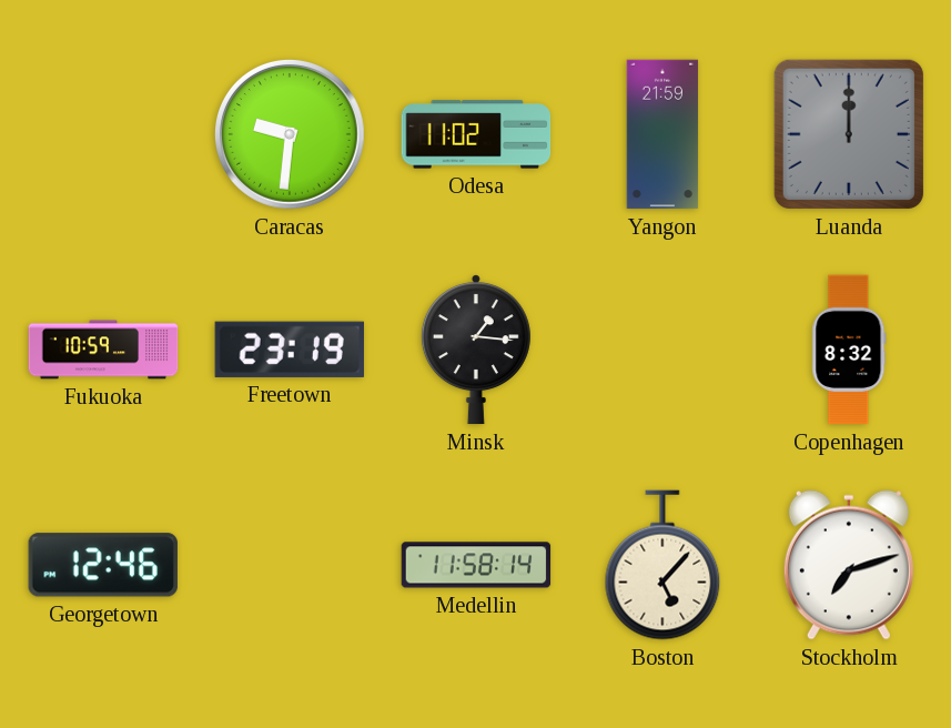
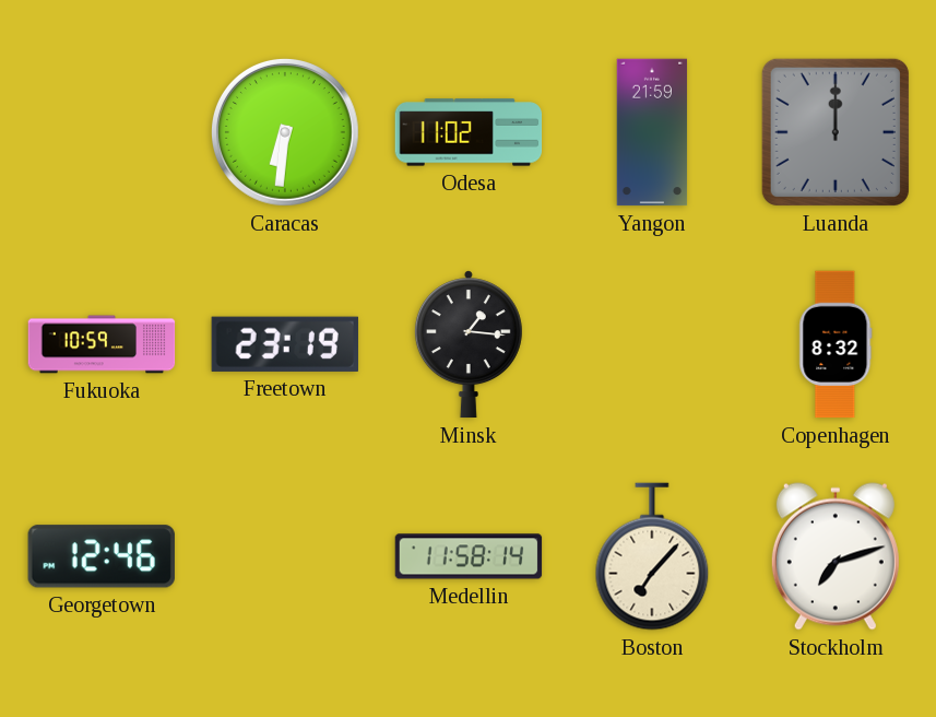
Caracas: 9:31 -> 6:31 (285, 132)
Boston: 5:07 -> 7:07 (652, 556)
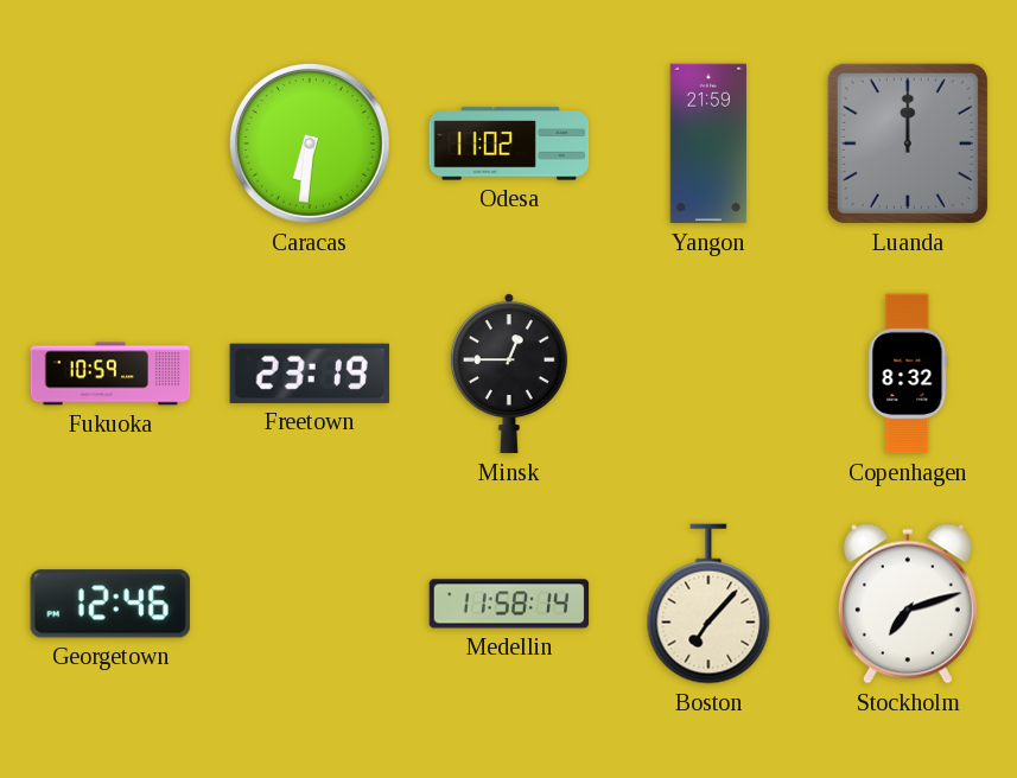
Minsk: 1:16 -> 12:45 (509, 374)
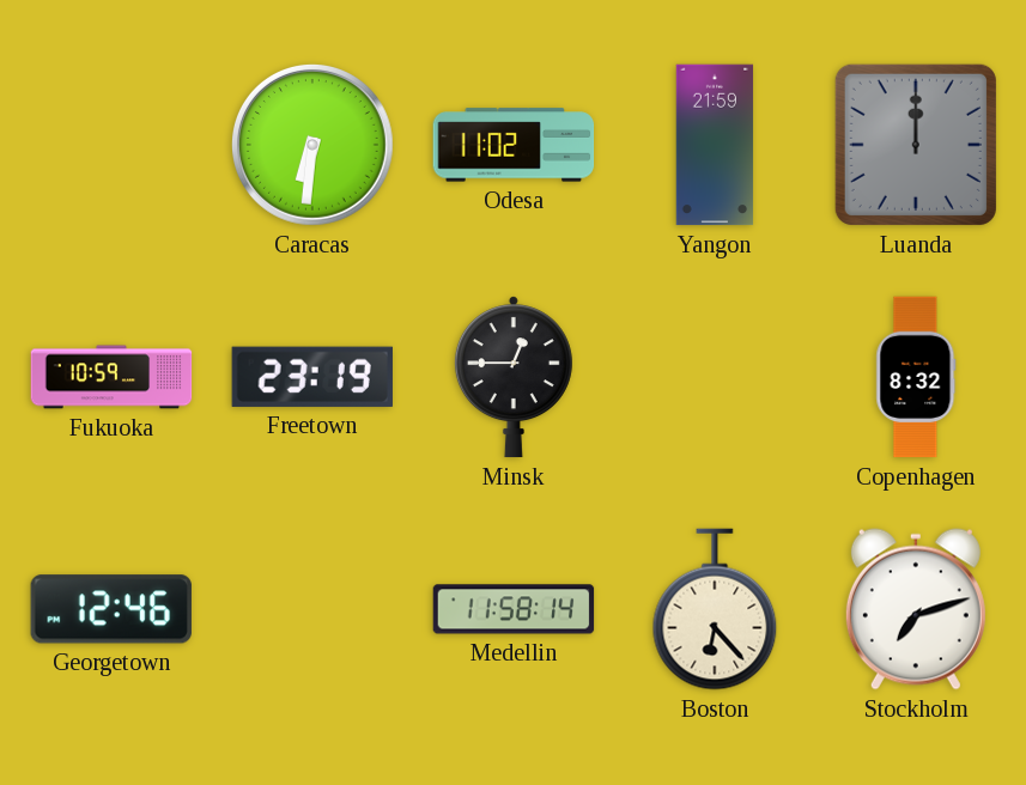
Boston: 7:07 -> 6:23 (715, 609)
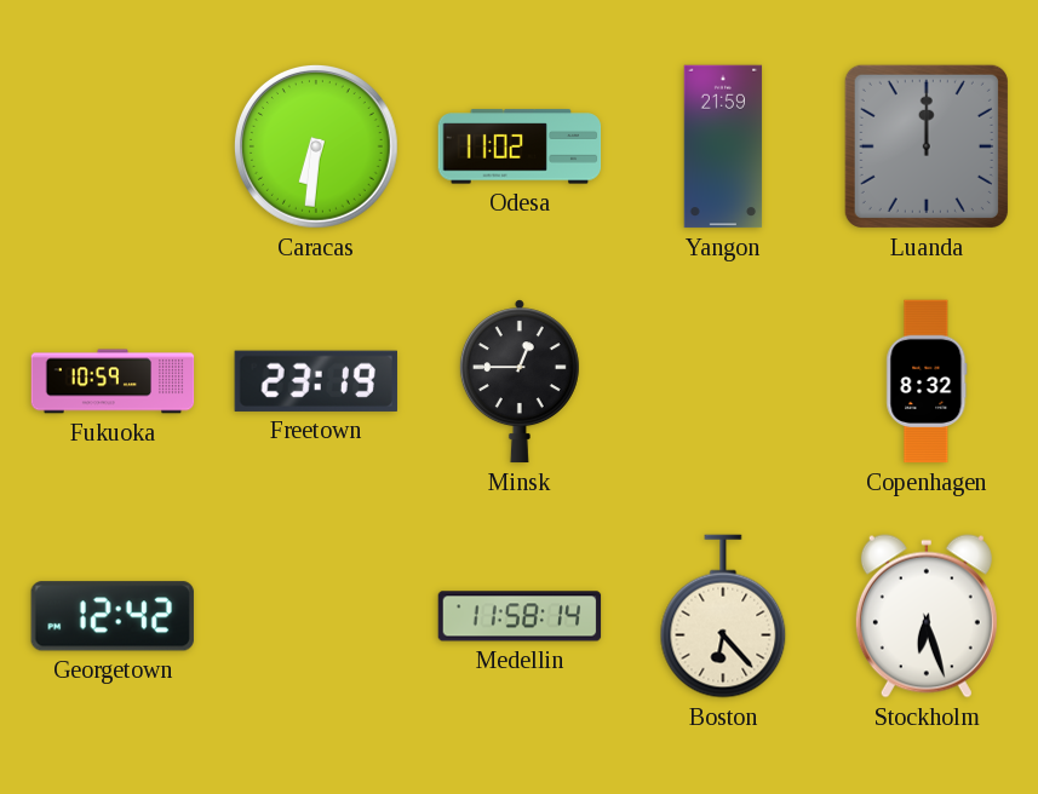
Georgetown: 12:46 -> 12:42 (113, 616)
Stockholm: 7:12 -> 6:27 (927, 616)
